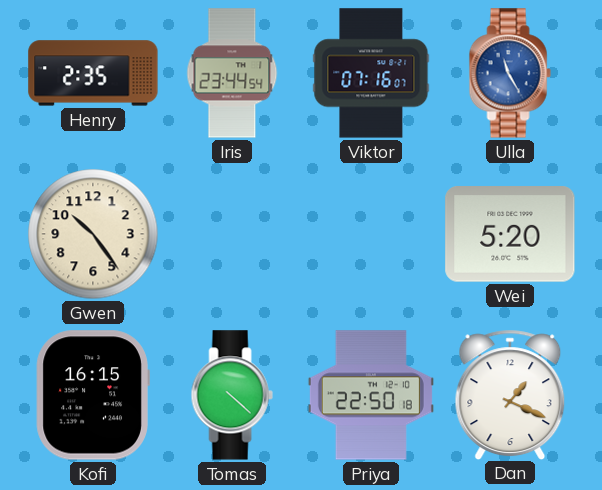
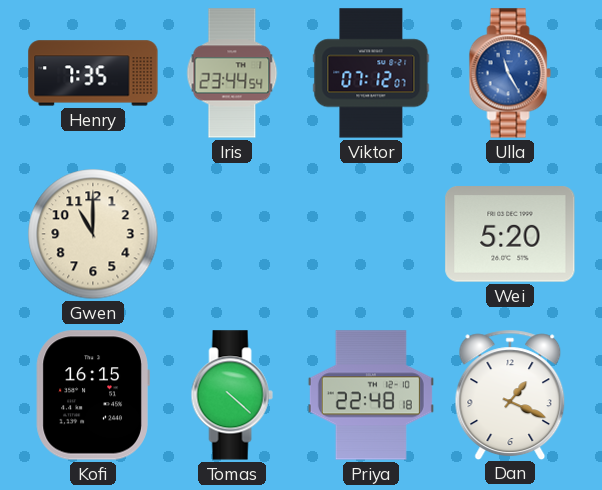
Henry: 2:35 -> 7:35 (93, 73)
Viktor: 07:16 -> 07:12 (371, 73)
Gwen: 10:24 -> 11:00 (93, 234)
Priya: 22:50 -> 22:48 (371, 395)
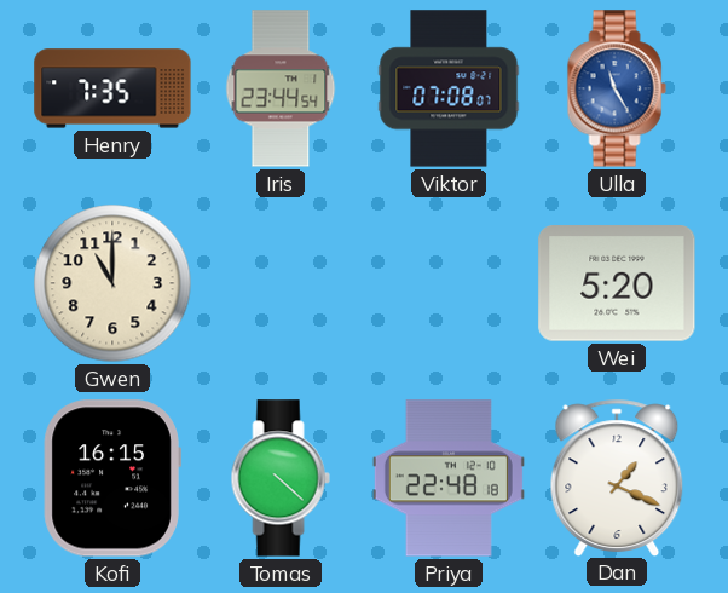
Viktor: 07:12 -> 07:08 (449, 88)
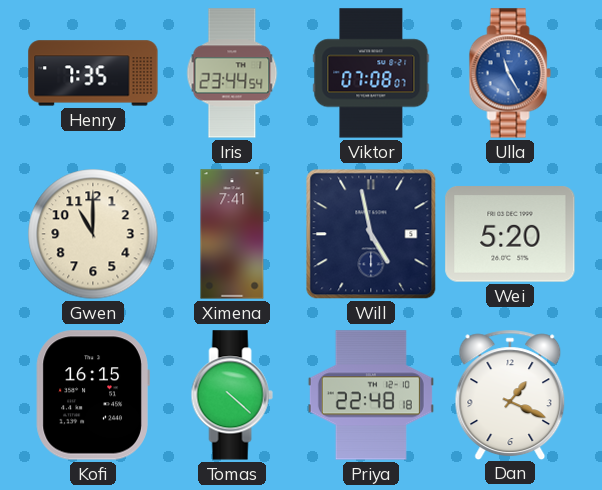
Ximena: none -> 7:41 (232, 234)
Will: none -> 4:58 (371, 234)
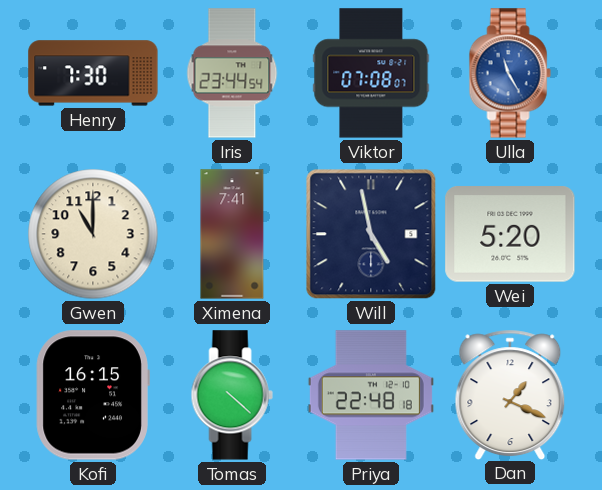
Henry: 7:35 -> 7:30 (93, 73)
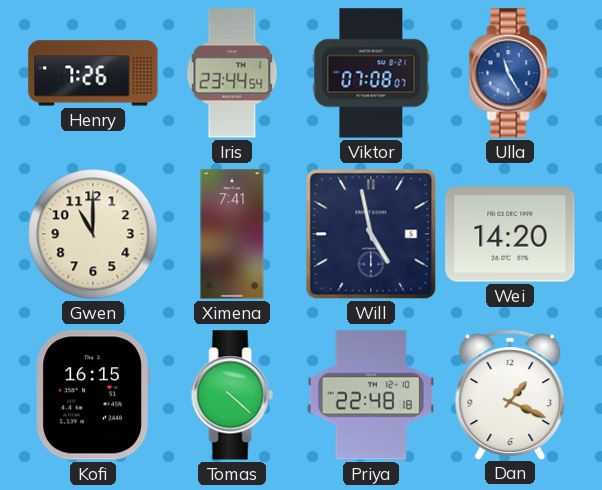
Henry: 7:30 -> 7:26 (93, 73)
Wei: 5:20 -> 14:20 (510, 234)
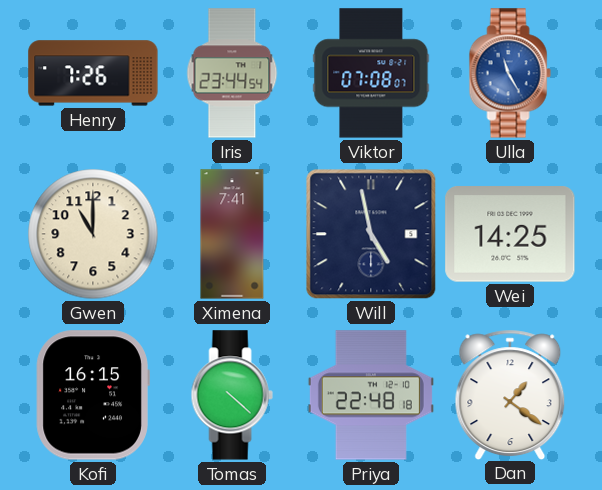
Wei: 14:20 -> 14:25 (510, 234)
Dan: 1:19 -> 1:21 (510, 394)
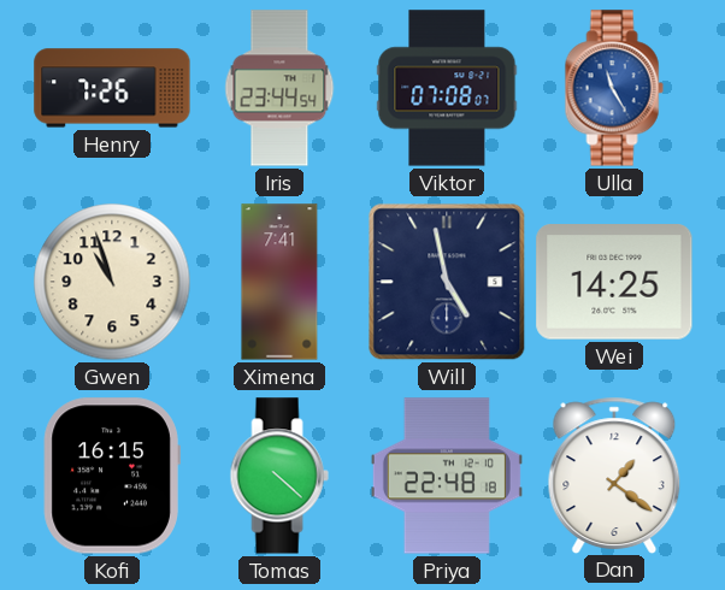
Gwen: 11:00 -> 10:57 (112, 282)
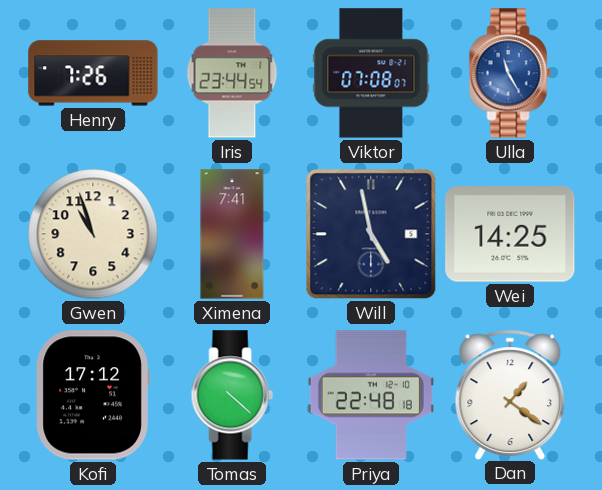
Kofi: 16:15 -> 17:12 (93, 395)
